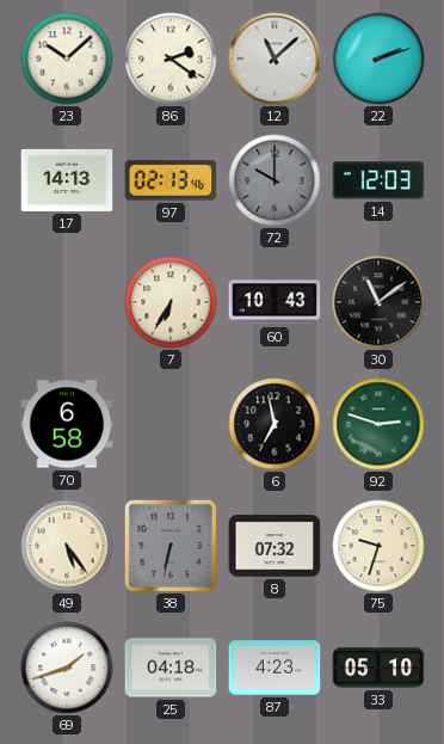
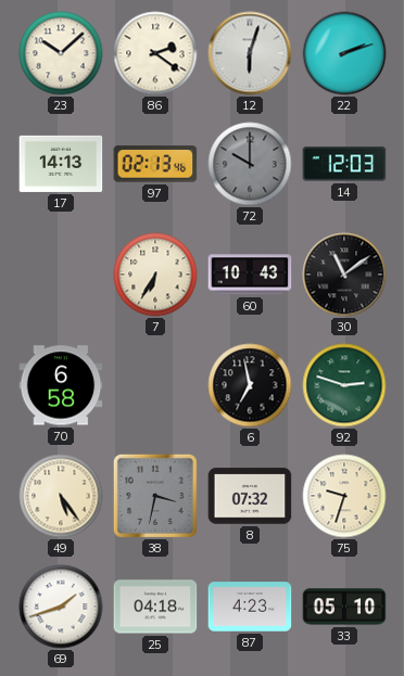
12: 11:08 -> 6:03 (250, 53)
38: 6:32 -> 3:32 (155, 496)
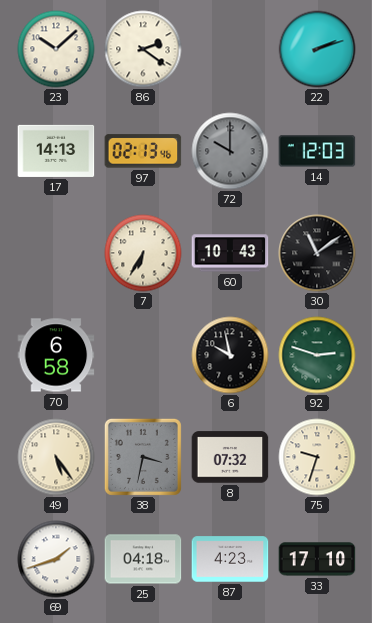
12: 6:03 -> none (250, 53)
6: 6:58 -> 9:58 (230, 355)
33: 05:10 -> 17:10 (317, 559)
